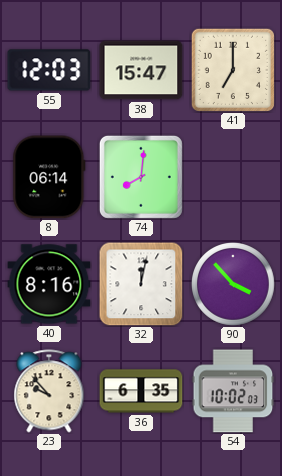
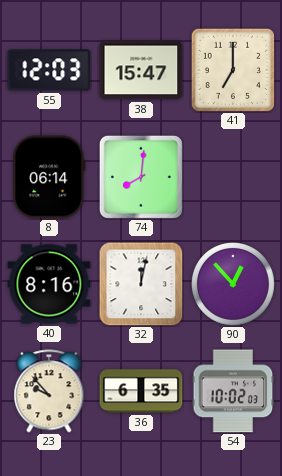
90: 3:53 -> 12:53 (234, 285)
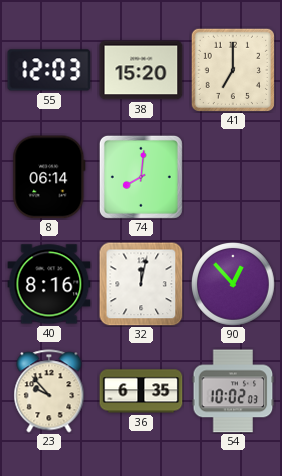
38: 15:47 -> 15:20 (141, 70)
